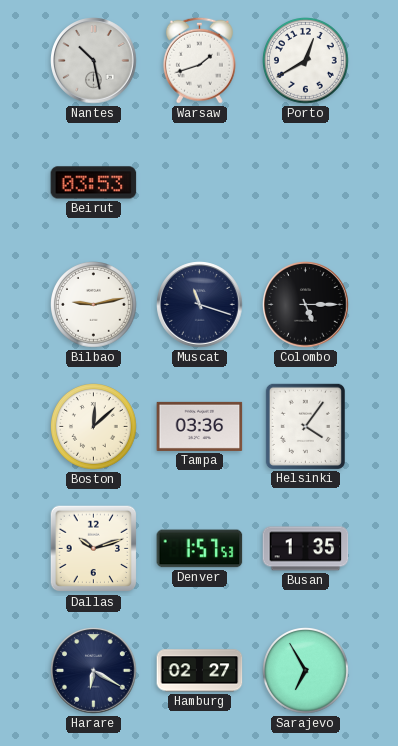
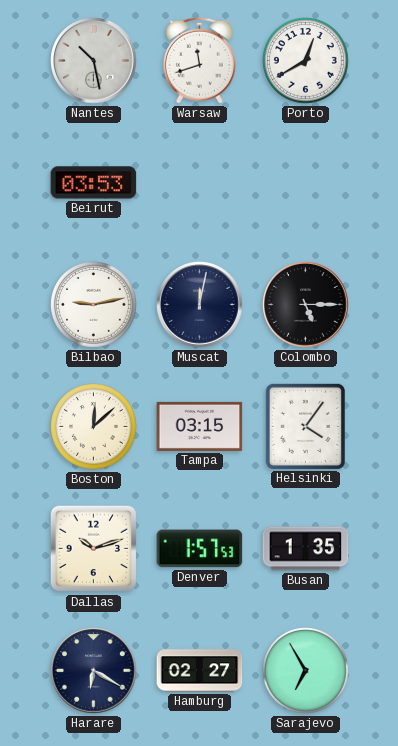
Warsaw: 1:42 -> 11:42 (199, 60)
Muscat: 11:18 -> 12:02 (200, 305)
Tampa: 03:36 -> 03:15 (200, 426)
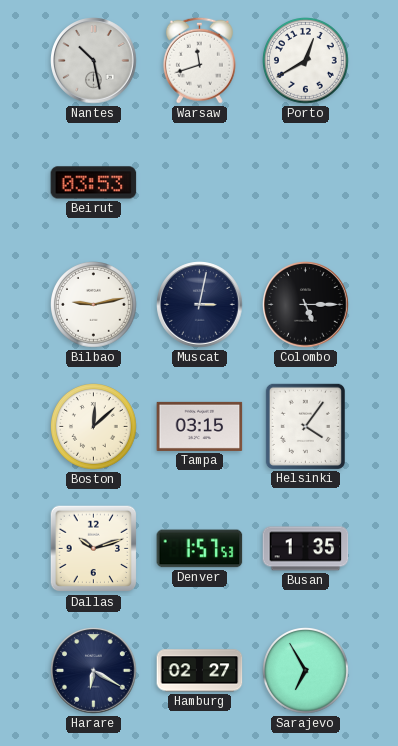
Muscat: 12:02 -> 3:02 (200, 305)
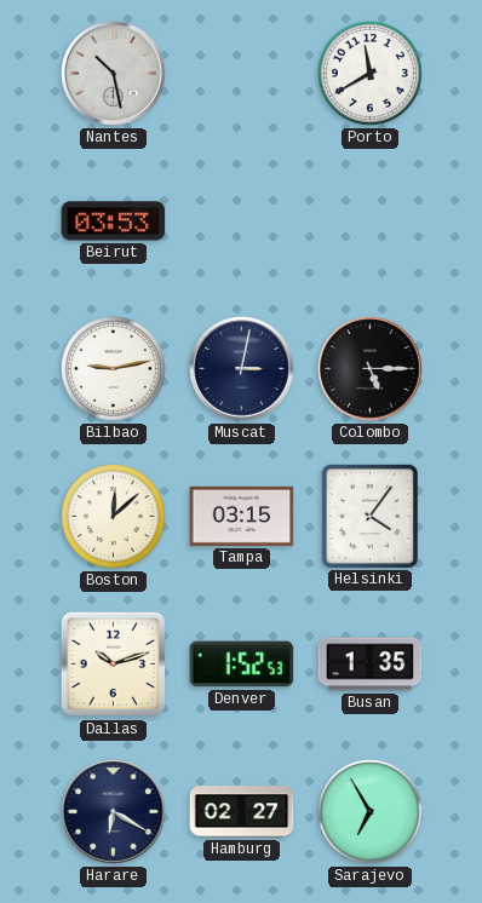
Warsaw: 11:42 -> none (199, 60)
Porto: 12:40 -> 11:40 (371, 74)
Denver: 1:57 -> 1:52 (242, 665)
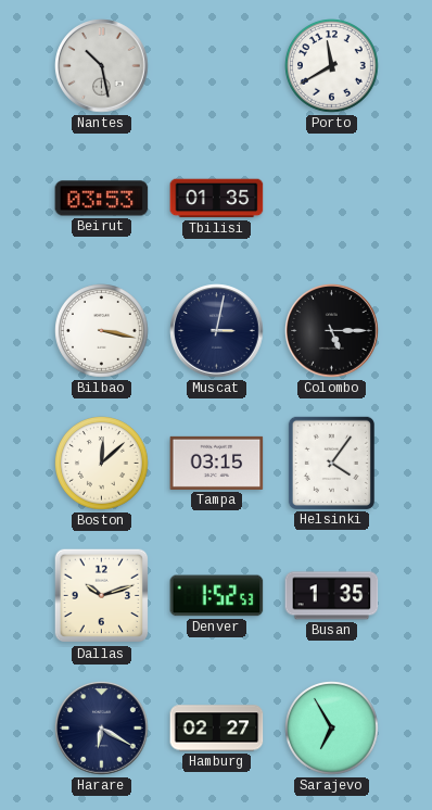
Tbilisi: none -> 01:35 (217, 199)
Bilbao: 9:13 -> 3:17 (102, 331)
